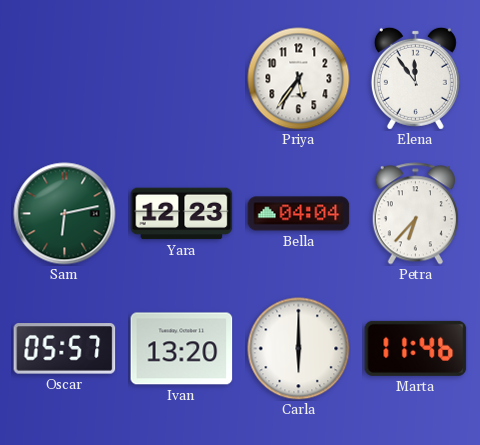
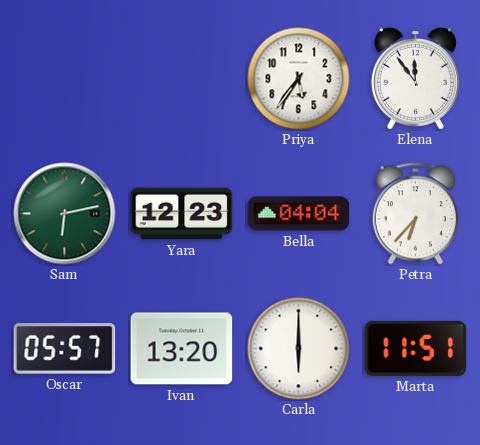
Marta: 11:46 -> 11:51 (416, 348)
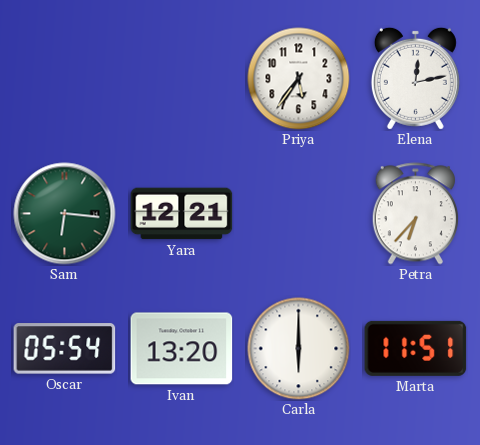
Elena: 11:54 -> 12:13 (415, 78)
Sam: 6:13 -> 6:16 (65, 214)
Yara: 12:23 -> 12:21 (182, 214)
Bella: 04:04 -> none (299, 214)
Oscar: 05:57 -> 05:54 (65, 349)
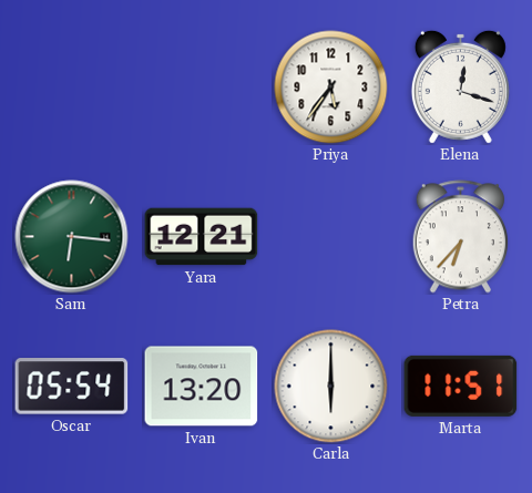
Elena: 12:13 -> 12:18 (460, 86)
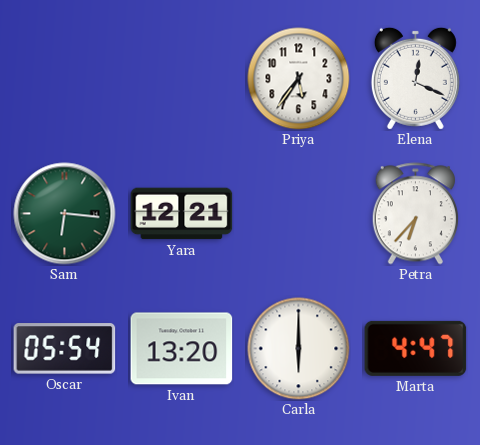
Elena: 12:18 -> 12:19 (415, 78)
Marta: 11:51 -> 4:47 (416, 348)
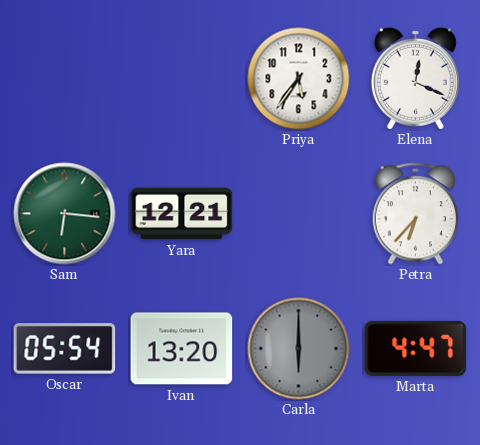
Carla dial: white -> grey (299, 349)
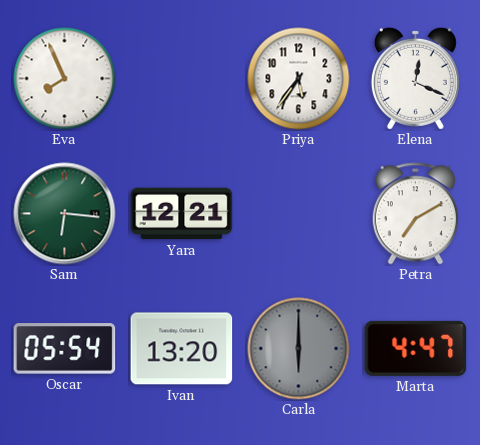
Eva: none -> 7:56 (65, 79)
Petra: 6:37 -> 7:10 (415, 214)
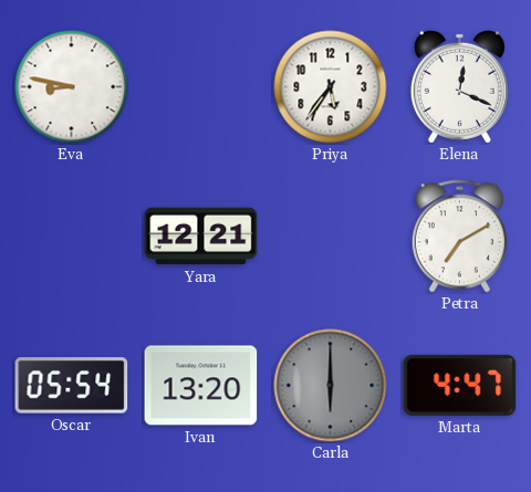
Eva: 7:56 -> 8:47 (72, 87)
Sam: 6:16 -> none (65, 214)
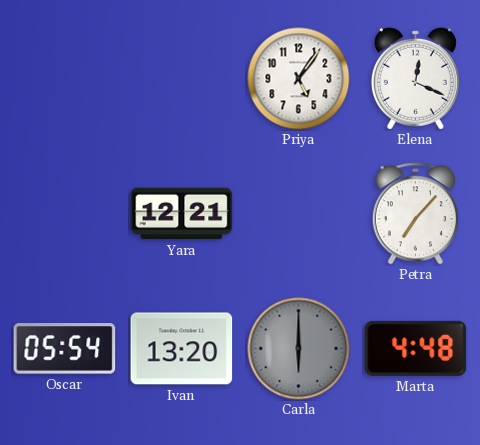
Eva: 8:47 -> none (72, 87)
Priya: 5:36 -> 5:06 (299, 79)
Petra: 7:10 -> 7:07 (415, 214)
Marta: 4:47 -> 4:48 (416, 348)
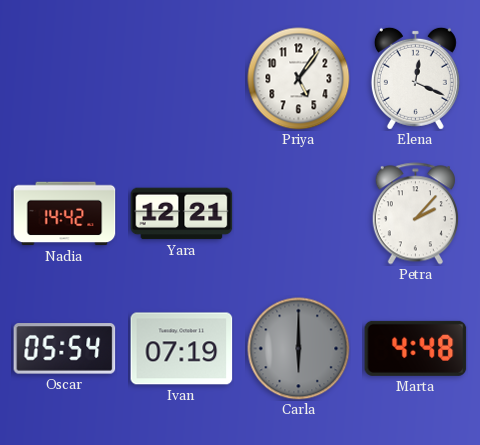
Nadia: none -> 14:42 (65, 214)
Petra: 7:07 -> 2:07 (415, 214)
Ivan: 13:20 -> 07:19 (182, 349)
